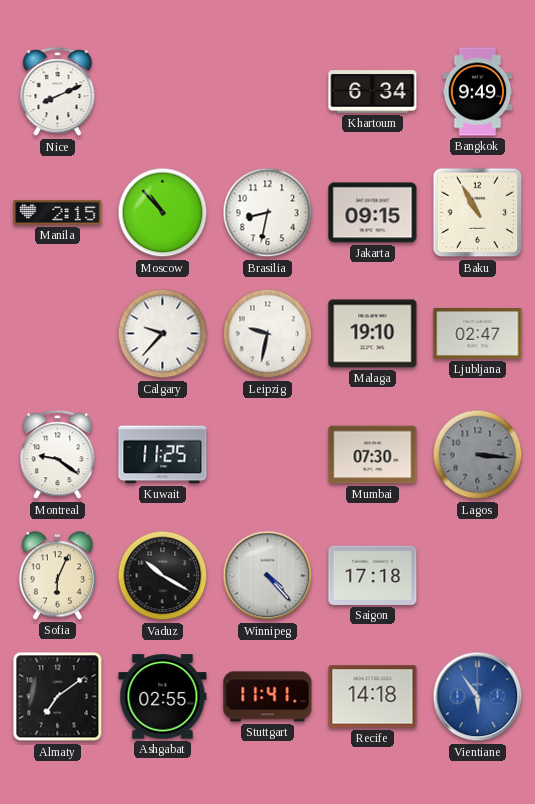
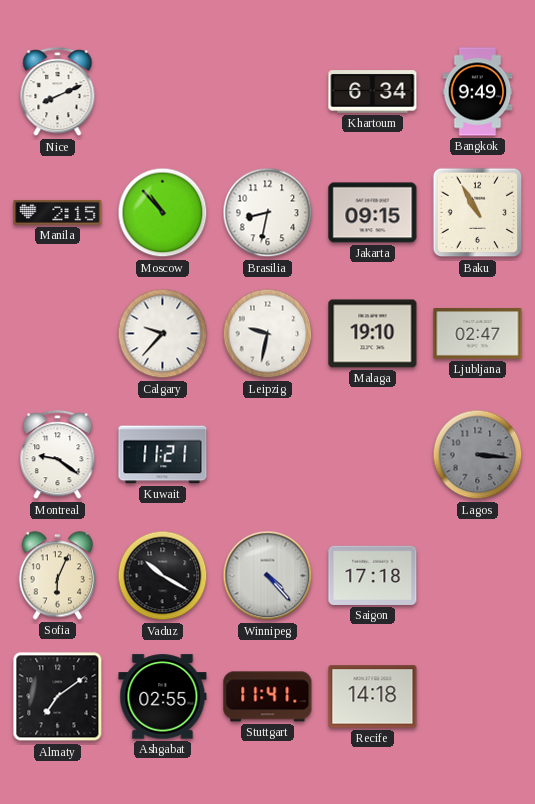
Kuwait: 11:25 -> 11:21 (163, 455)
Mumbai: 07:30 -> none (373, 455)
Vientiane: 5:54 -> none (478, 697)
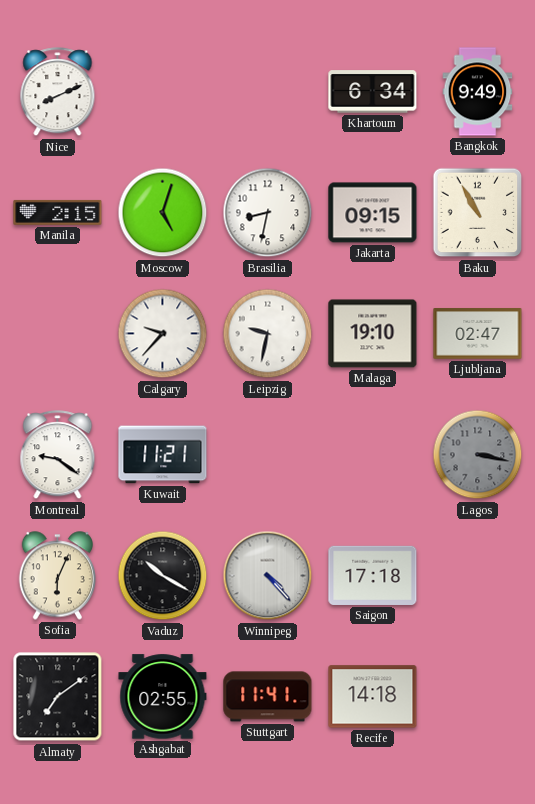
Moscow: 10:53 -> 5:03 (163, 213)
Lagos: 3:16 -> 3:17 (478, 455)
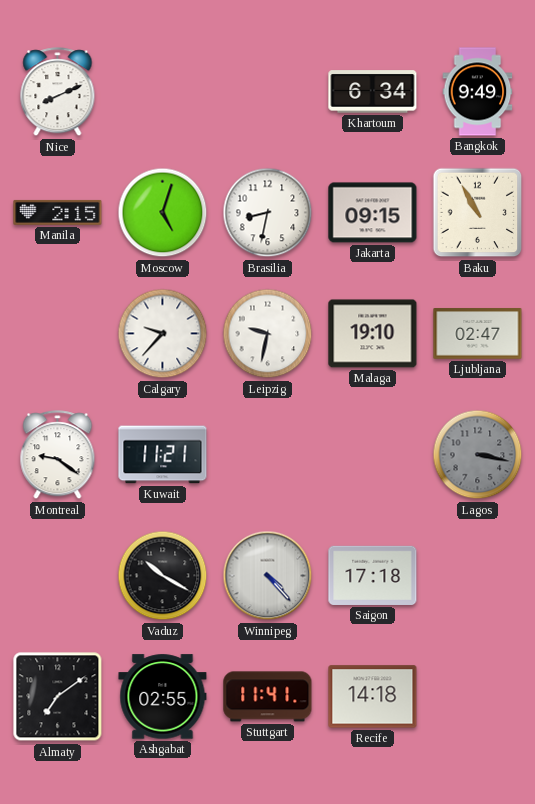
Sofia: 6:04 -> none (58, 576)
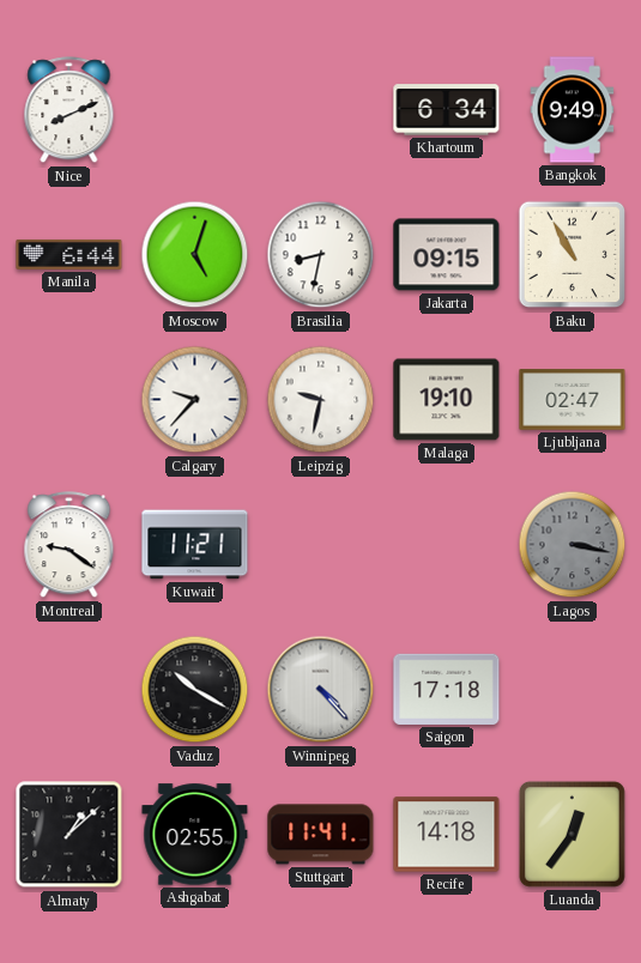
Manila: 2:15 -> 6:44 (69, 254)
Almaty: 7:09 -> 1:08 (69, 835)
Luanda: none -> 12:36 (572, 834)
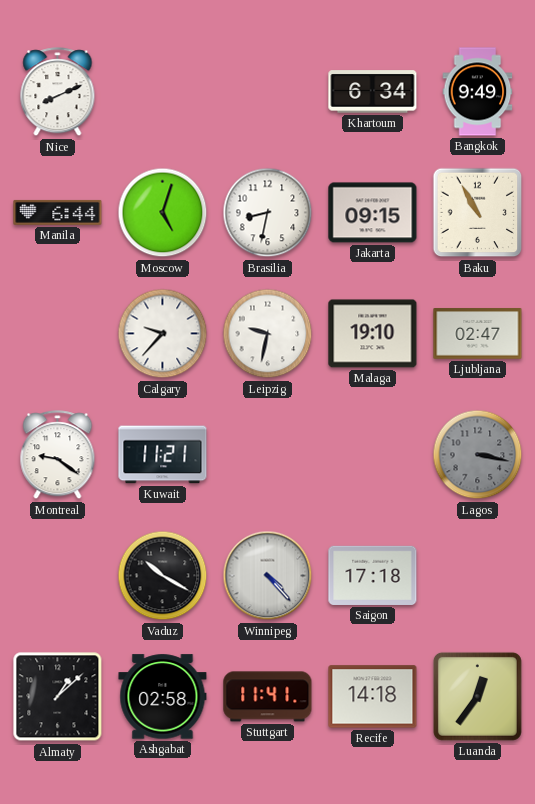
Ashgabat: 02:55 -> 02:58 (163, 697)
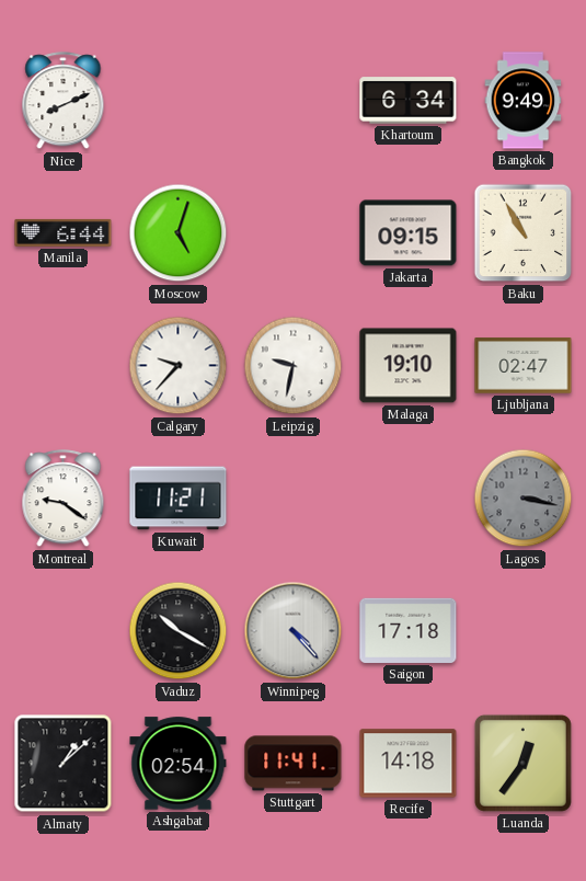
Brasilia: 8:32 -> none (268, 213)
Ashgabat: 02:58 -> 02:54 (179, 764)
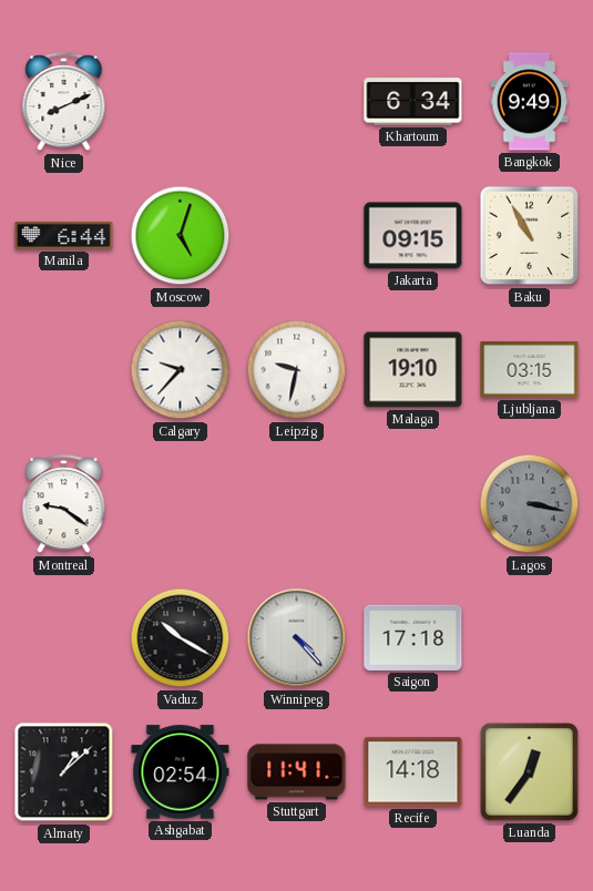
Ljubljana: 02:47 -> 03:15 (530, 370)
Kuwait: 11:21 -> none (179, 499)
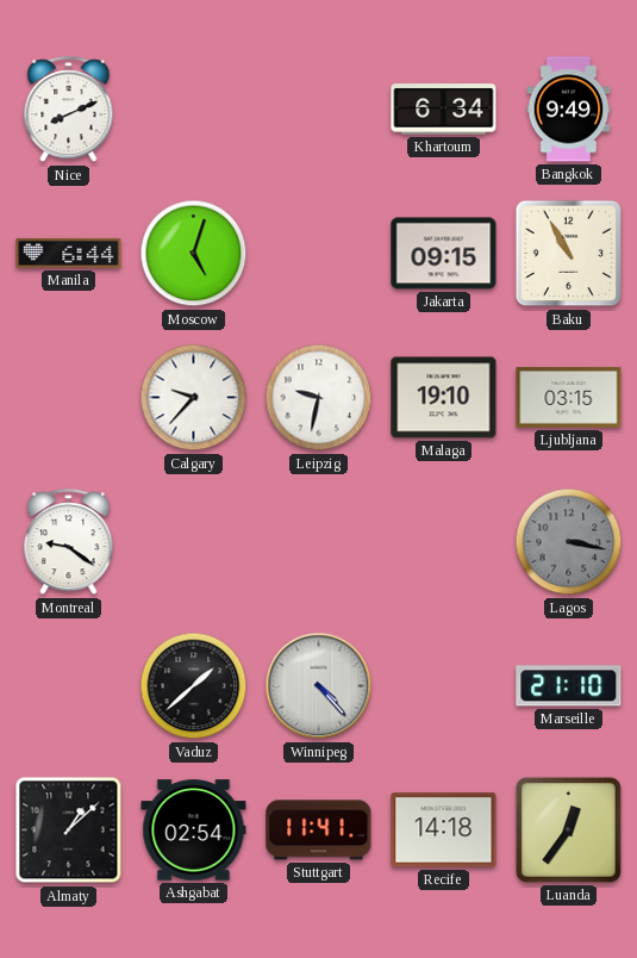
Vaduz: 10:20 -> 1:38 (194, 686)
Saigon: 17:18 -> none (413, 637)
Marseille: none -> 21:10 (569, 686)
